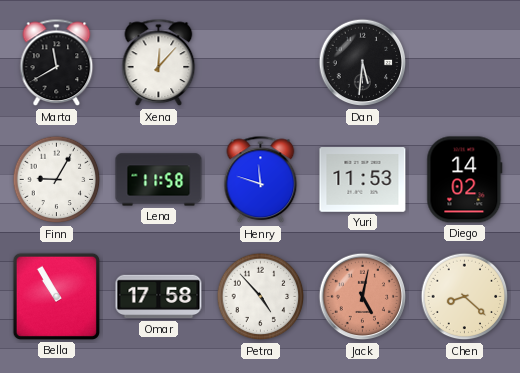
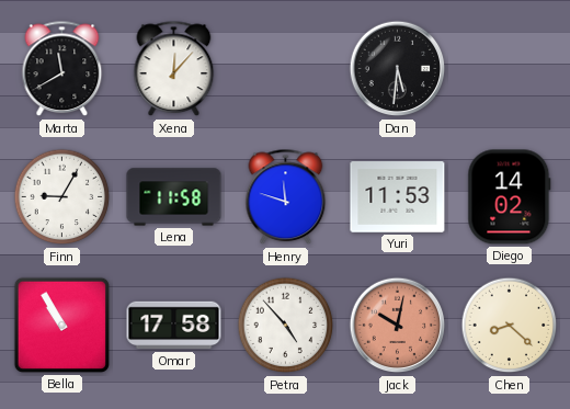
Jack: 5:02 -> 10:02 (398, 326)
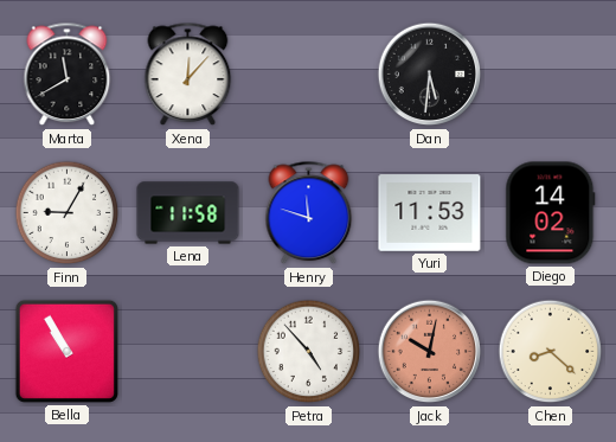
Omar: 17:58 -> none (174, 326)
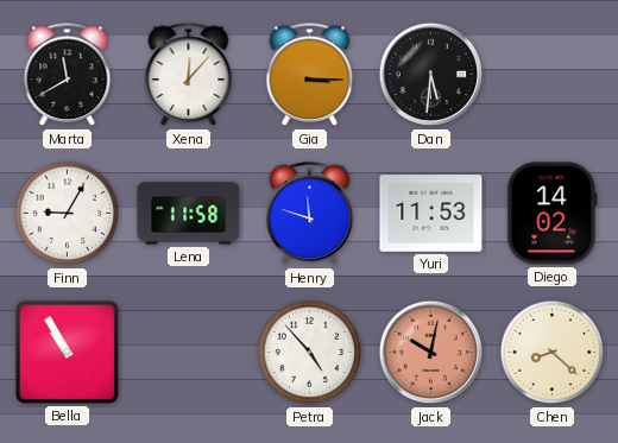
Gia: none -> 3:15 (310, 75)
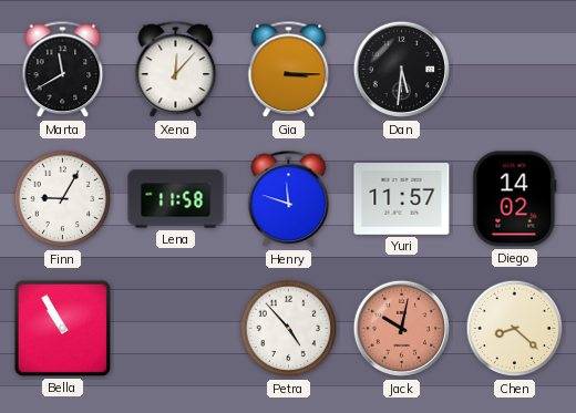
Yuri: 11:53 -> 11:57 (402, 199)
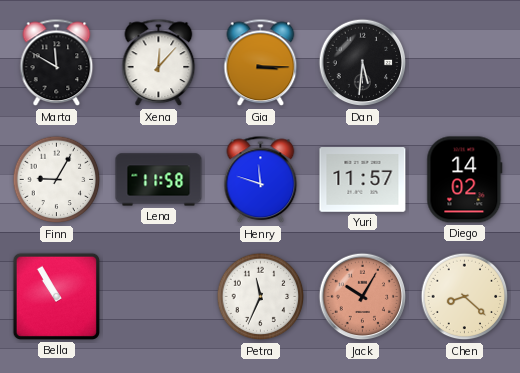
Marta: 11:40 -> 11:50 (57, 63)
Petra: 4:53 -> 11:34 (261, 297)
Jack: 10:02 -> 10:05 (363, 297)
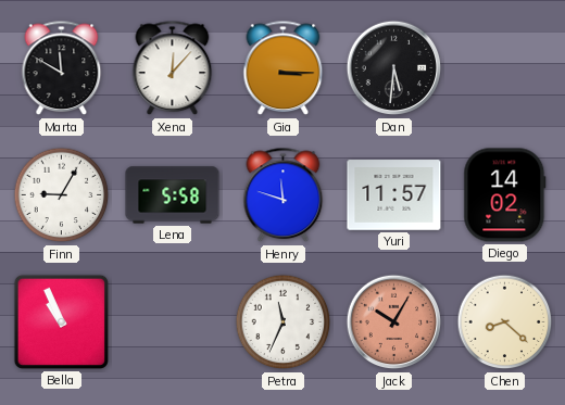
Lena: 11:58 -> 5:58 (173, 195)
Bella: 10:55 -> 10:56 (61, 321)
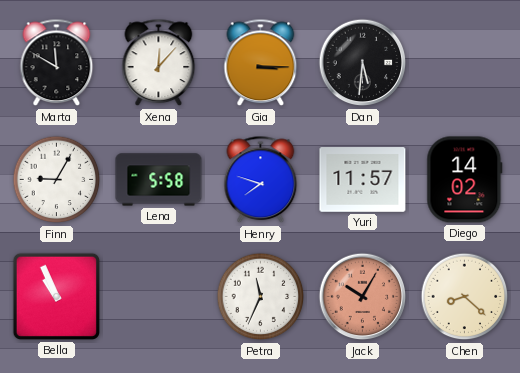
Henry: 11:48 -> 7:48 (261, 180)
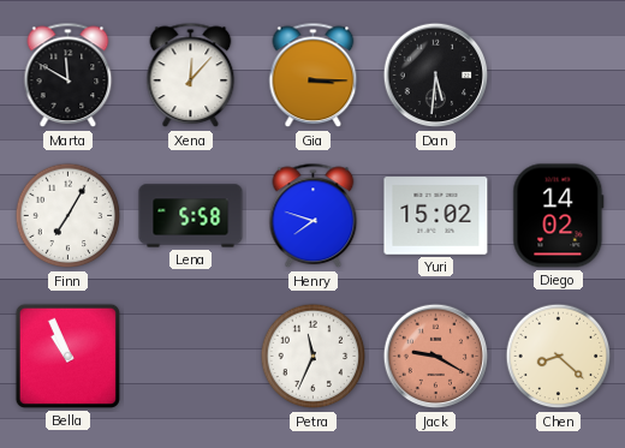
Finn: 9:05 -> 7:05 (69, 216)
Yuri: 11:57 -> 15:02 (436, 216)
Jack: 10:05 -> 9:20 (436, 357)
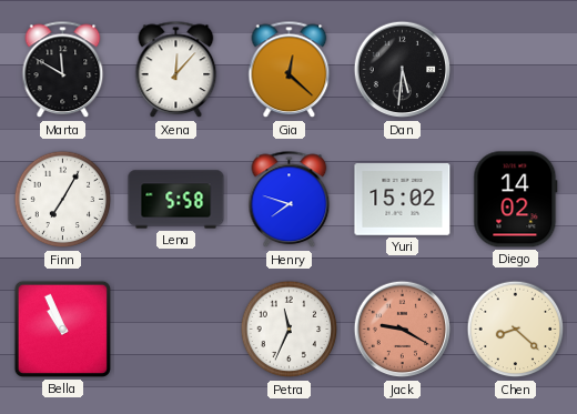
Gia: 3:15 -> 12:22 (290, 70)
